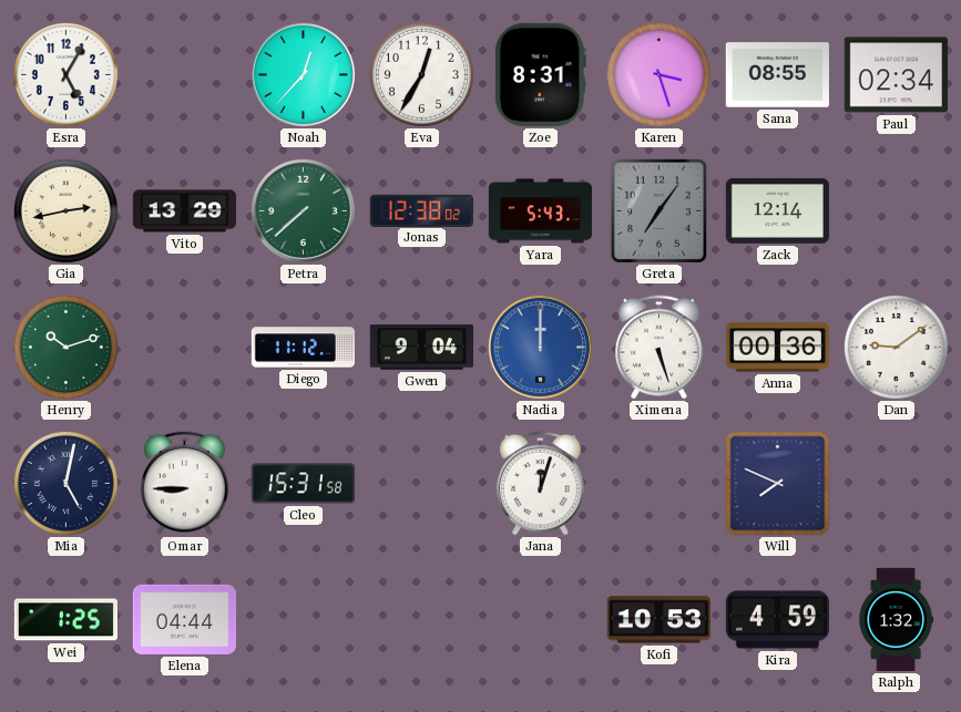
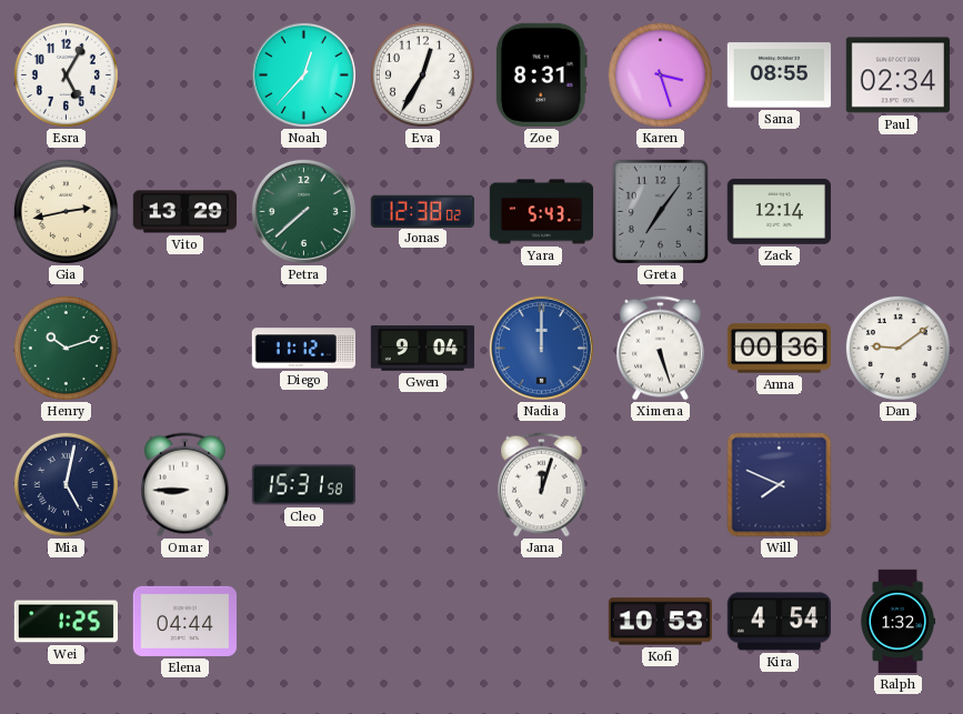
Kira: 4:59 -> 4:54 (779, 622)
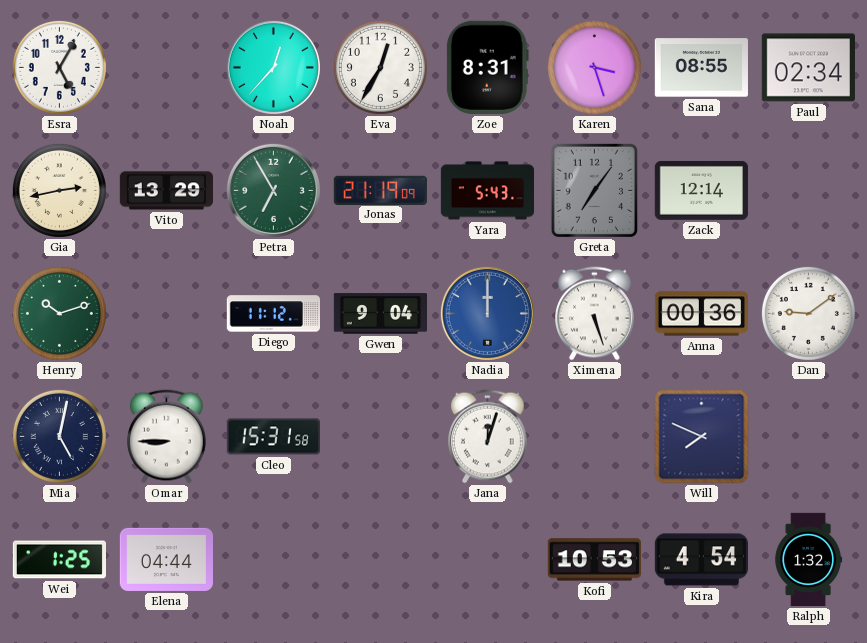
Petra: 7:38 -> 6:55 (273, 190)
Jonas: 12:38 -> 21:19 (380, 190)
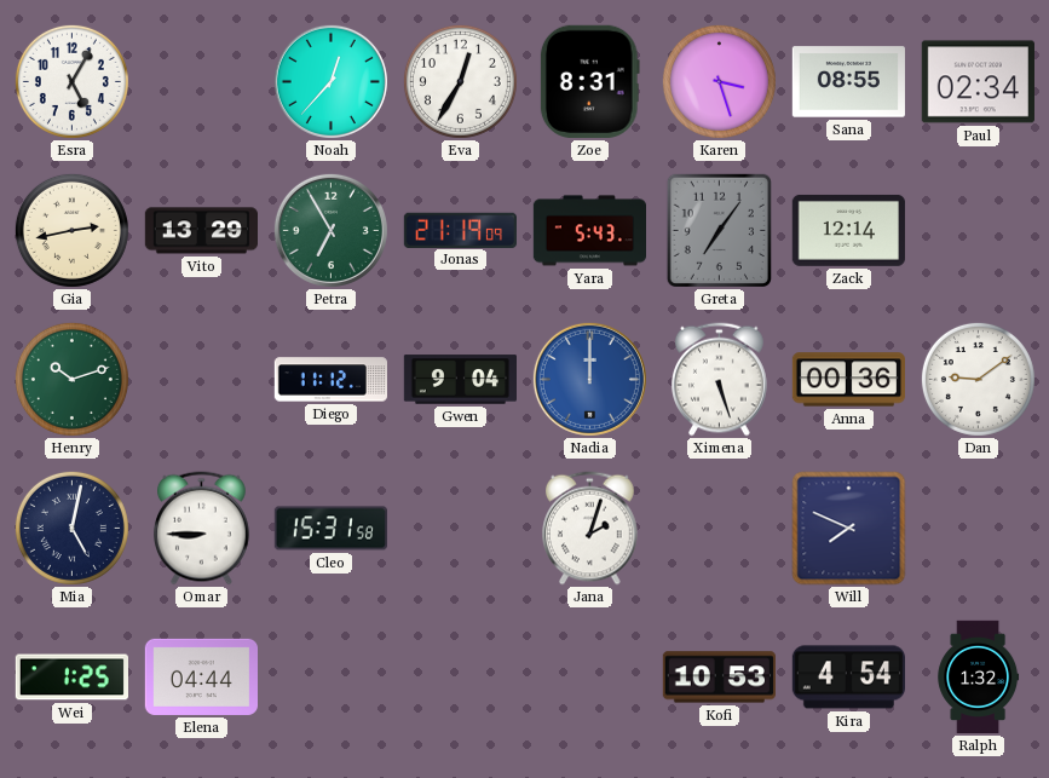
Jana: 12:03 -> 2:03 (590, 529)
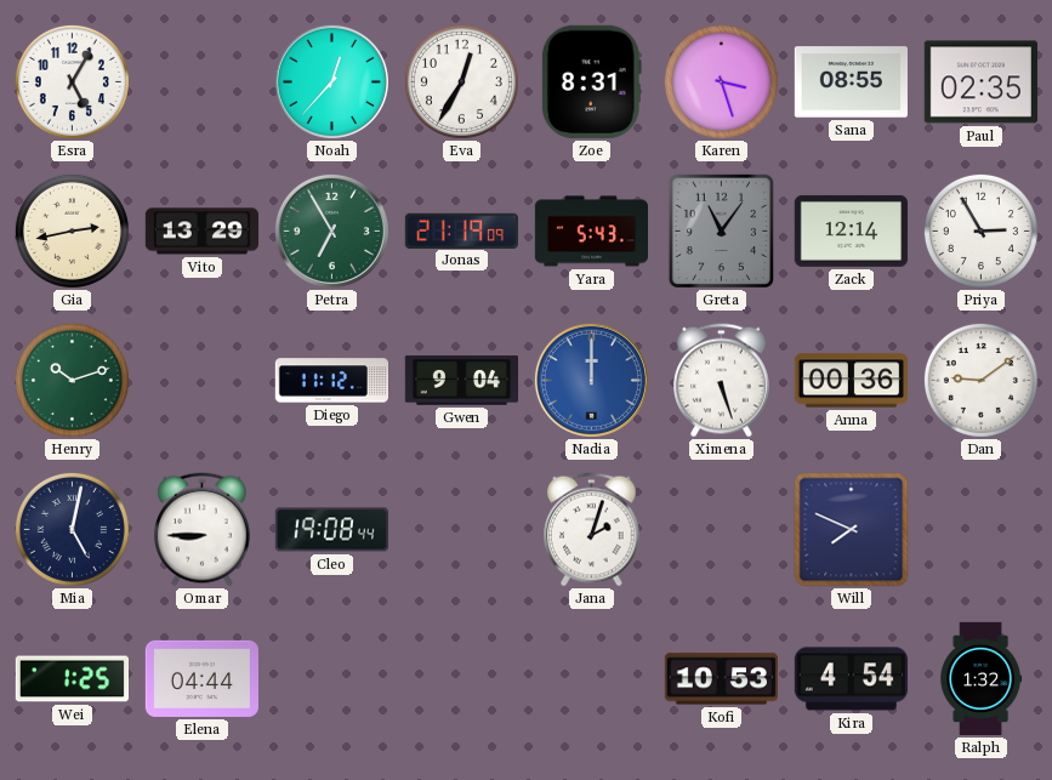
Paul: 02:34 -> 02:35 (980, 82)
Greta: 7:06 -> 11:06 (721, 230)
Priya: none -> 2:55 (980, 230)
Cleo: 15:31 -> 19:08 (331, 530)
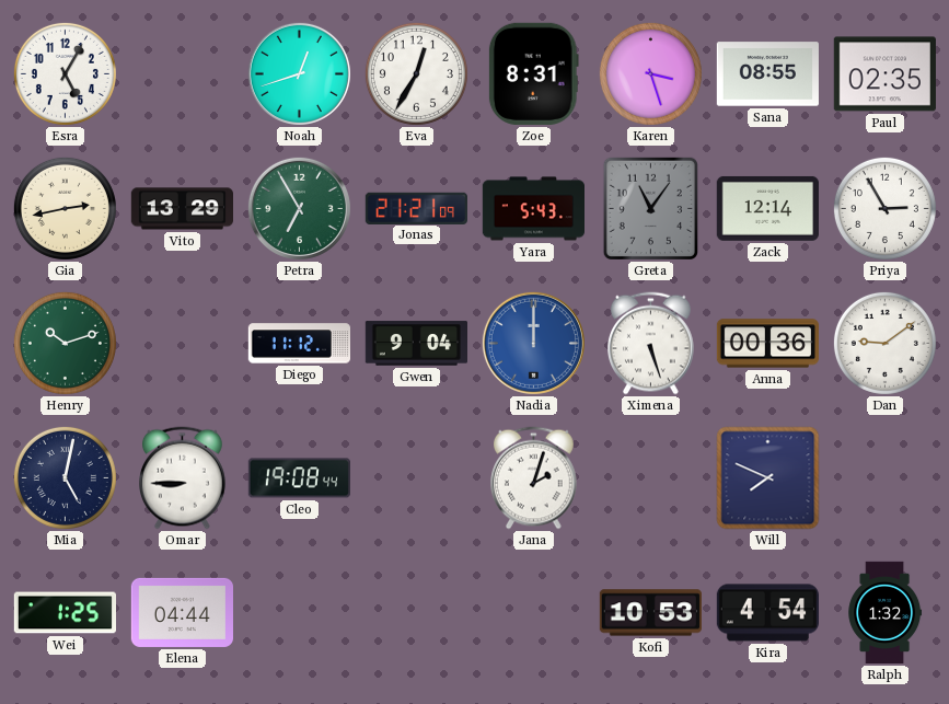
Noah: 12:37 -> 12:42 (299, 73)
Jonas: 21:19 -> 21:21 (416, 208)
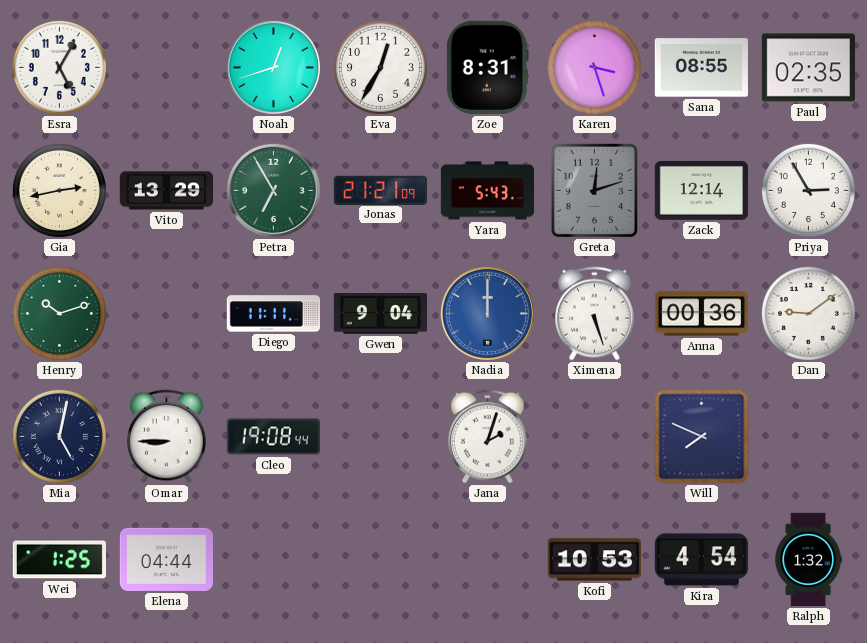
Greta: 11:06 -> 12:12 (594, 190)
Diego: 11:12 -> 11:11 (273, 314)
